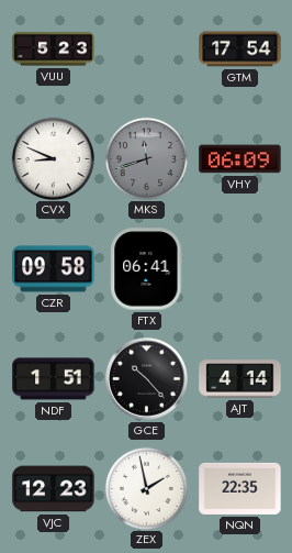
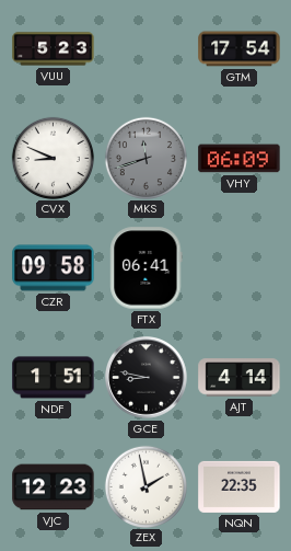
GCE: 10:23 -> 8:47 (147, 378)
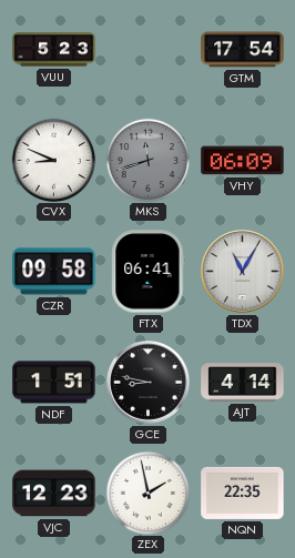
TDX: none -> 11:05 (243, 272)
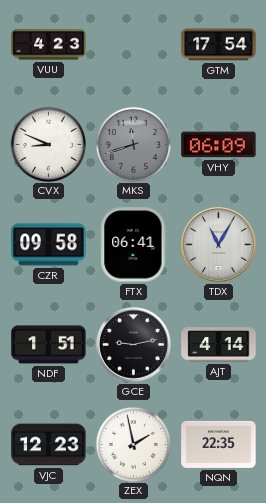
VUU: 5:23 -> 4:23 (49, 45)
GCE: 8:47 -> 9:13 (134, 345)
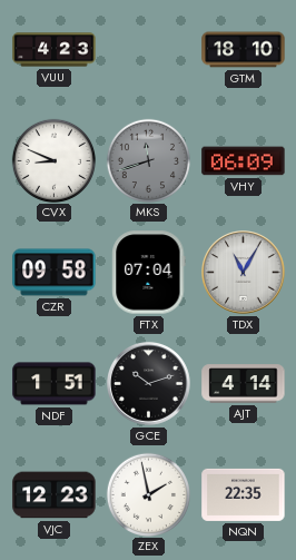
GTM: 17:54 -> 18:10 (244, 50)
FTX: 06:41 -> 07:04 (149, 273)
GCE: 9:13 -> 10:12 (149, 384)
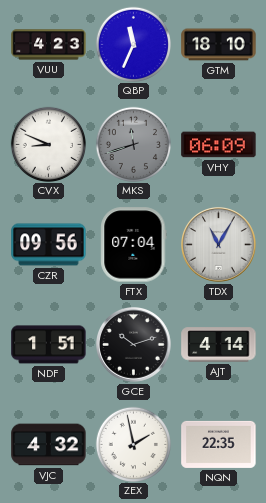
QBP: none -> 11:34 (133, 44)
CZR: 09:58 -> 09:56 (49, 245)
VJC: 12:23 -> 4:32 (49, 445)
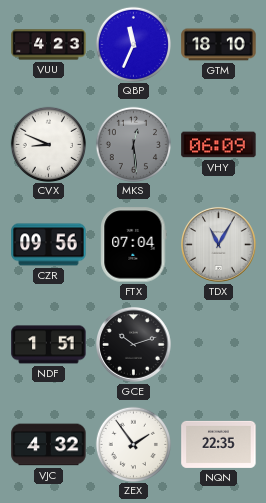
MKS: 11:42 -> 12:29 (133, 144)
AJT: 4:14 -> none (219, 345)
ZEX: 1:58 -> 1:54 (133, 444)
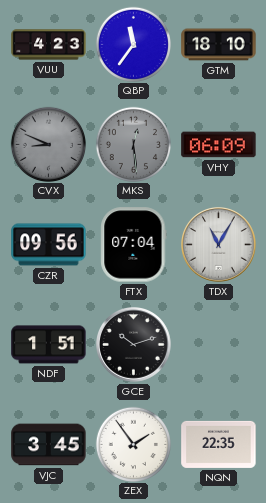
QBP: 11:34 -> 11:36 (133, 44)
CVX dial: white -> grey (48, 144)
VJC: 4:32 -> 3:45 (49, 445)
